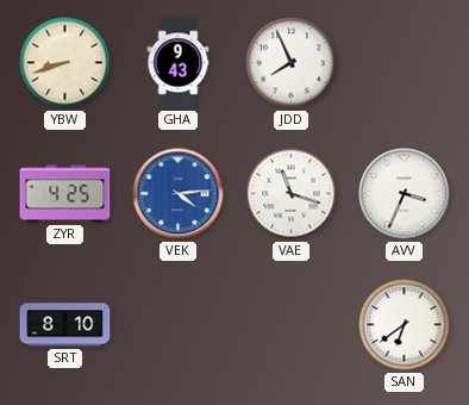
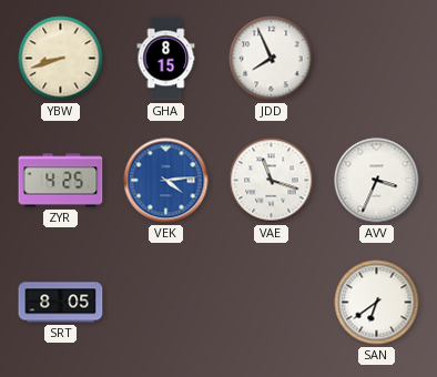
GHA: 9:43 -> 8:15 (166, 59)
SRT: 8:10 -> 8:05 (61, 303)
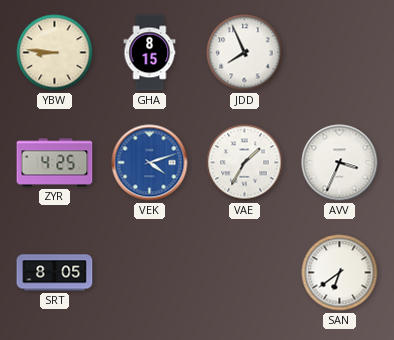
YBW: 8:42 -> 8:46 (55, 53)
VEK: 4:14 -> 4:12 (150, 163)
VAE: 11:18 -> 1:35 (245, 163)
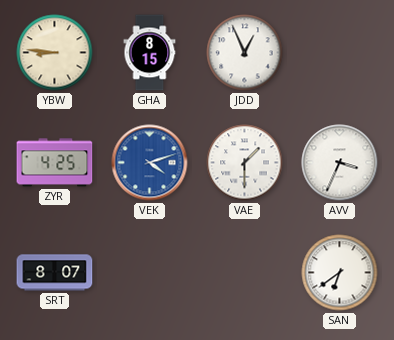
JDD: 7:56 -> 12:56 (245, 53)
VAE: 1:35 -> 1:30 (245, 163)
SRT: 8:05 -> 8:07 (55, 273)
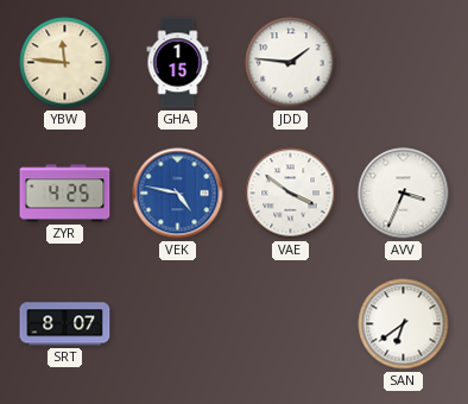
YBW: 8:46 -> 11:46 (65, 63)
GHA: 8:15 -> 1:15 (178, 63)
JDD: 12:56 -> 1:46 (291, 63)
VEK: 4:12 -> 4:47 (178, 194)
VAE: 1:30 -> 3:51 (291, 194)
